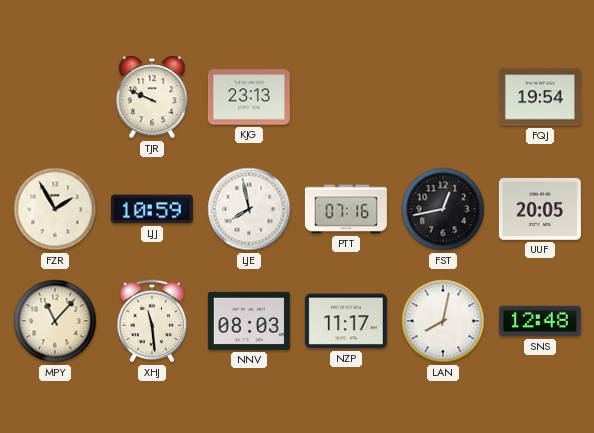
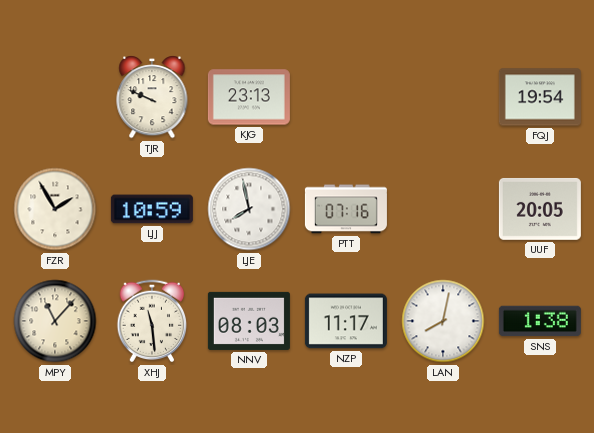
FST: 12:43 -> none (443, 209)
SNS: 12:48 -> 1:38 (540, 321)
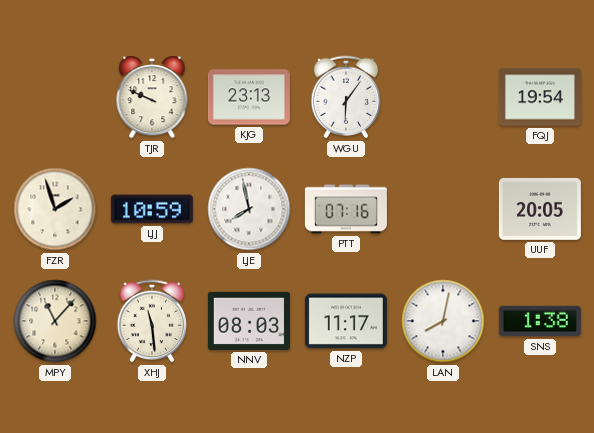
WGU: none -> 6:06 (346, 97)
FZR: 1:55 -> 1:57 (55, 209)
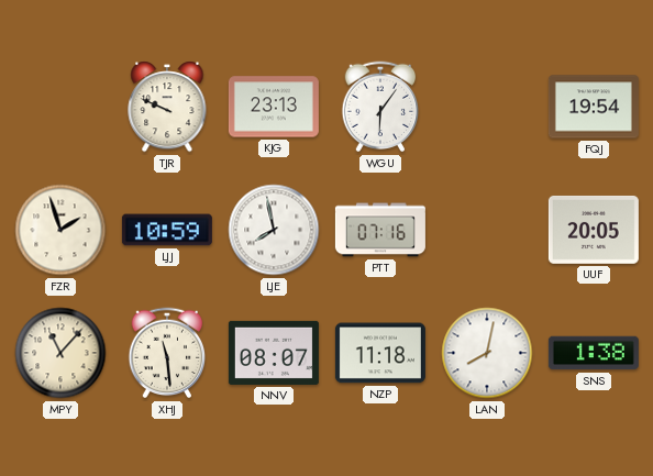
NNV: 08:03 -> 08:07 (274, 353)
NZP: 11:17 -> 11:18 (380, 353)
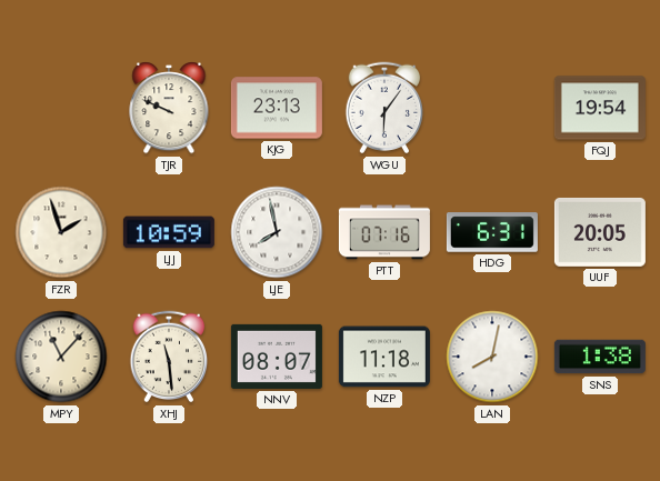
HDG: none -> 6:31 (492, 232)
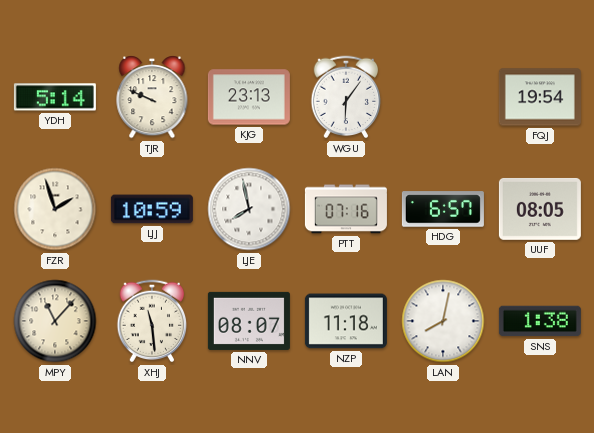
YDH: none -> 5:14 (55, 97)
HDG: 6:31 -> 6:57 (443, 209)
UUF: 20:05 -> 08:05 (540, 209)
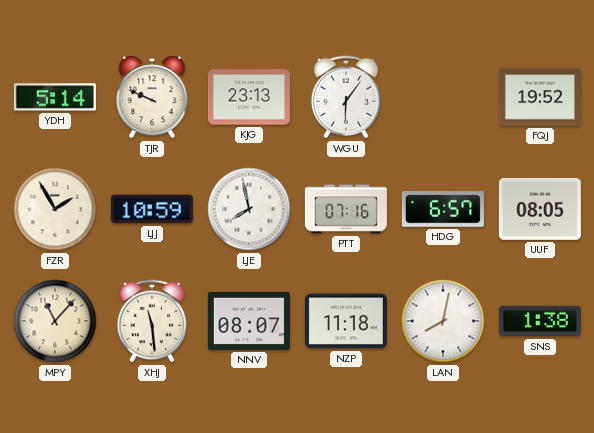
FQJ: 19:54 -> 19:52 (540, 97)
FZR: 1:57 -> 1:55 (55, 209)
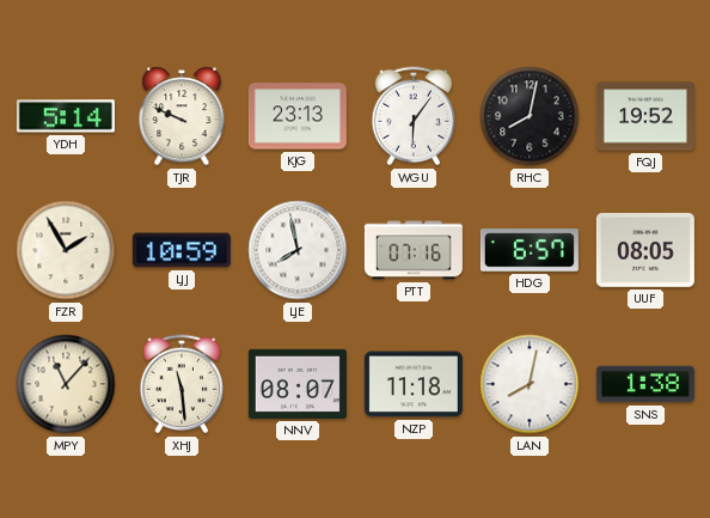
RHC: none -> 8:02 (530, 116)
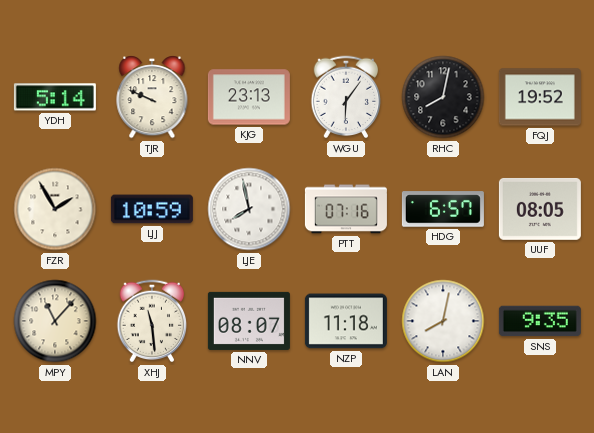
SNS: 1:38 -> 9:35 (540, 321)
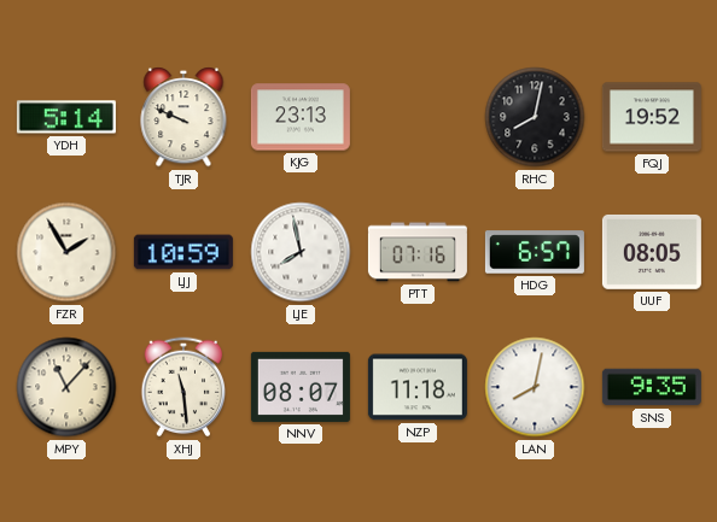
WGU: 6:06 -> none (346, 97)
